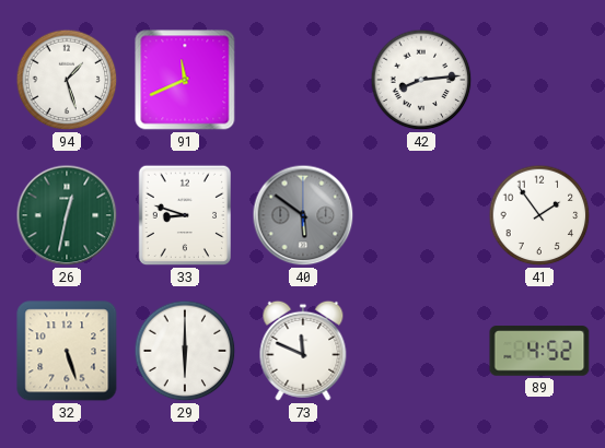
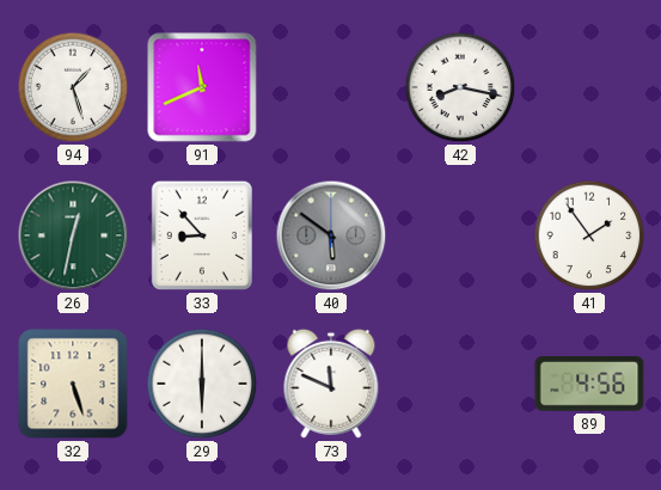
42: 8:14 -> 8:17 (460, 87)
33: 8:48 -> 8:53 (202, 235)
89: 4:52 -> 4:56 (589, 384)
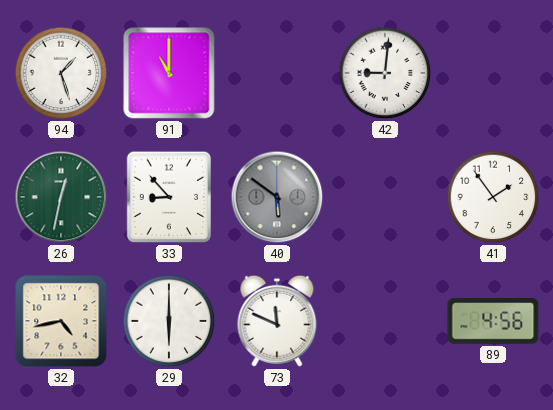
91: 11:41 -> 11:00 (169, 73)
42: 8:17 -> 9:01 (385, 73)
32: 5:27 -> 4:43 (61, 321)
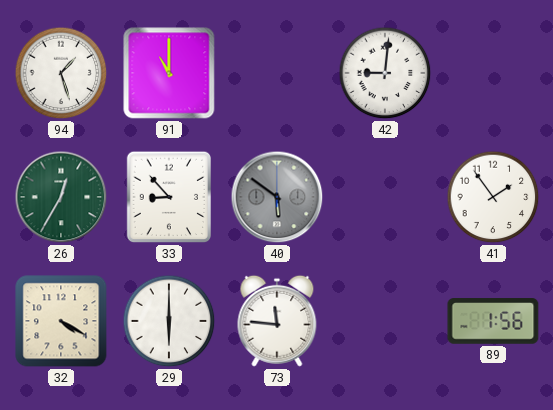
26: 12:32 -> 12:35 (61, 197)
32: 4:43 -> 4:20 (61, 321)
73: 11:49 -> 11:46 (277, 321)
89: 4:56 -> 1:56 (493, 321)
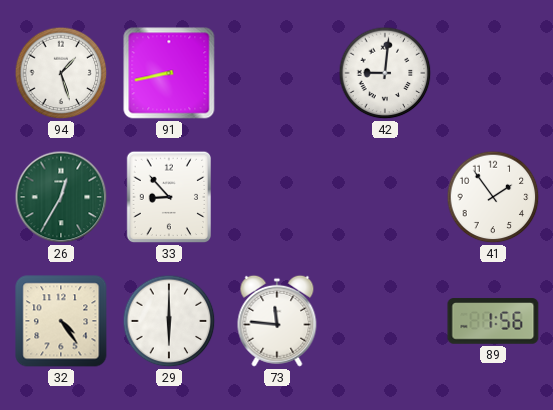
91: 11:00 -> 8:43 (169, 73)
40: 5:51 -> none (277, 197)
32: 4:20 -> 4:24 (61, 321)
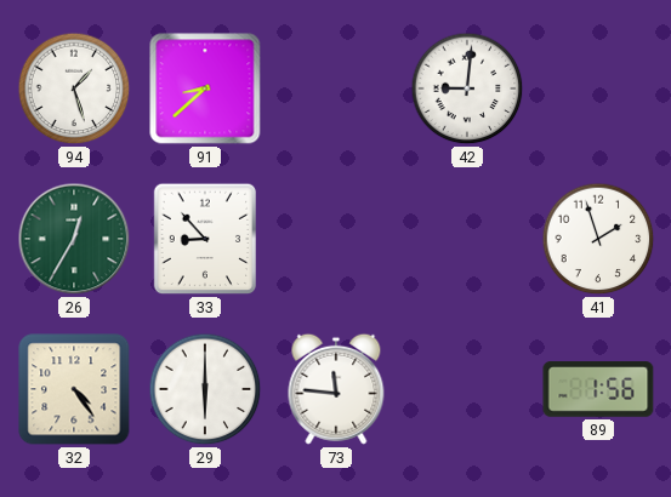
91: 8:43 -> 8:38 (205, 88)
41: 1:54 -> 1:57 (598, 239)
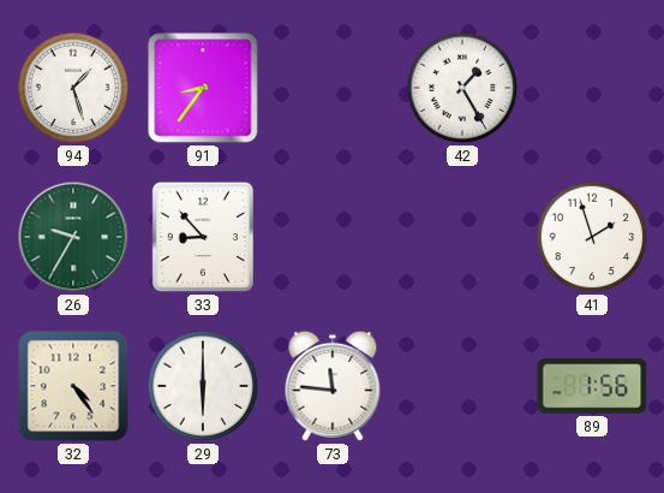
91: 8:38 -> 8:36 (203, 88)
42: 9:01 -> 1:25 (462, 88)
26: 12:35 -> 9:35 (73, 237)
